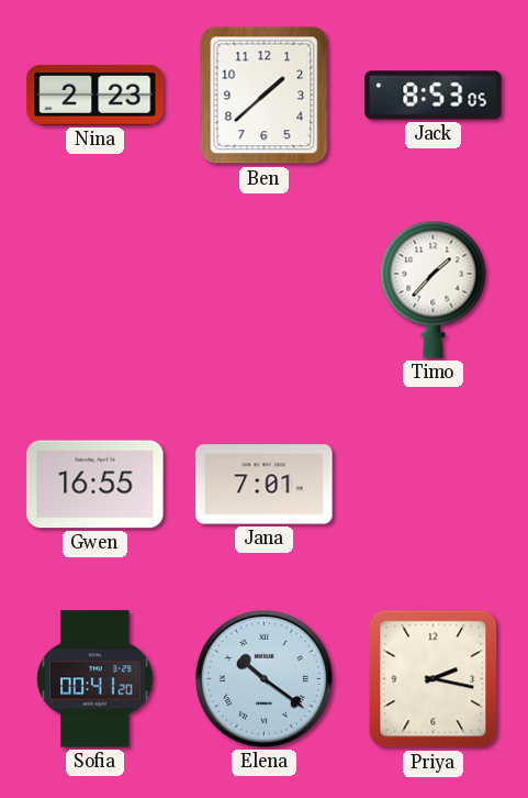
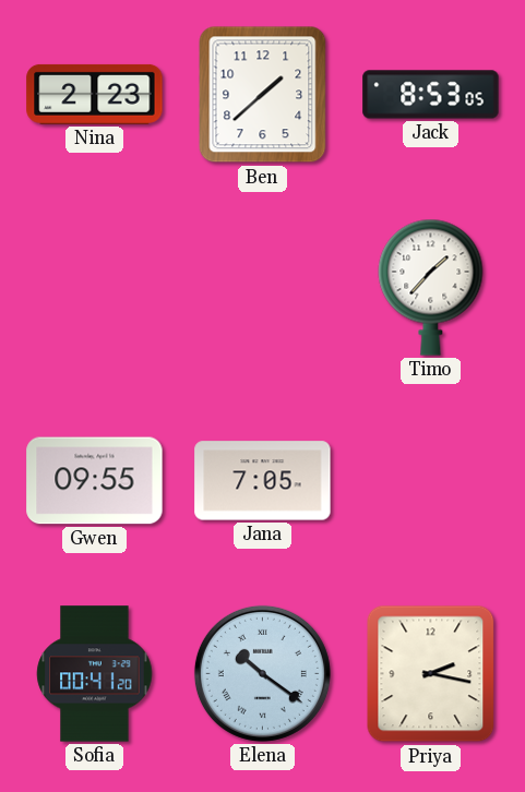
Gwen: 16:55 -> 09:55 (95, 481)
Jana: 7:01 -> 7:05 (263, 481)
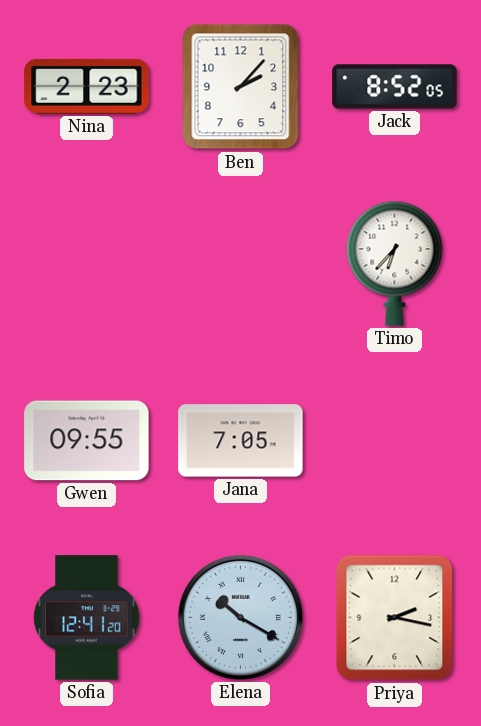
Ben: 1:38 -> 2:07 (241, 87)
Jack: 8:53 -> 8:52 (395, 87)
Timo: 1:37 -> 6:37 (395, 263)
Sofia: 00:41 -> 12:41 (87, 618)
Elena: 10:21 -> 10:20 (240, 617)
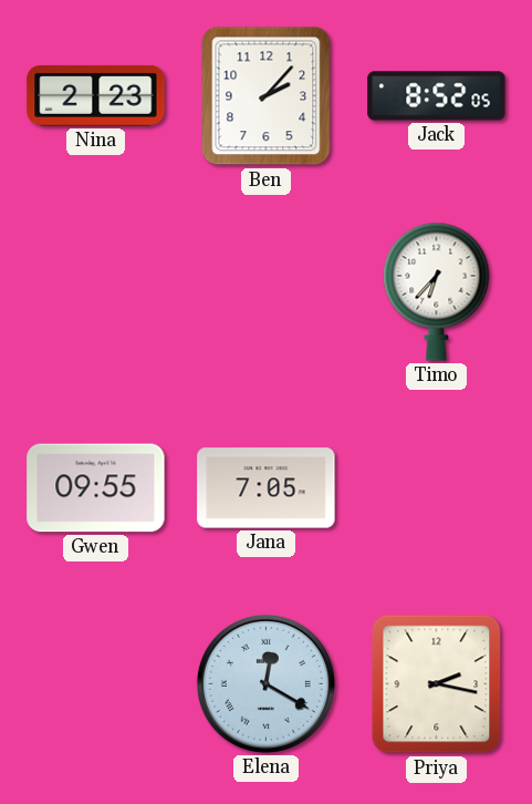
Sofia: 12:41 -> none (87, 618)
Elena: 10:20 -> 12:20 (265, 683)
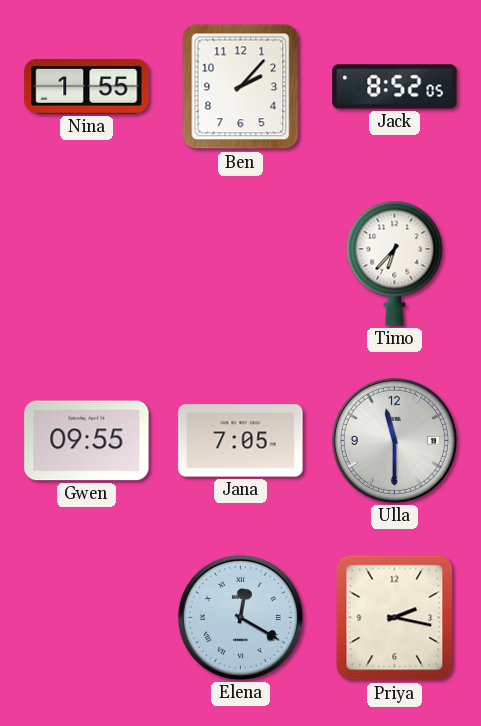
Nina: 2:23 -> 1:55 (87, 86)
Ulla: none -> 11:30 (394, 440)
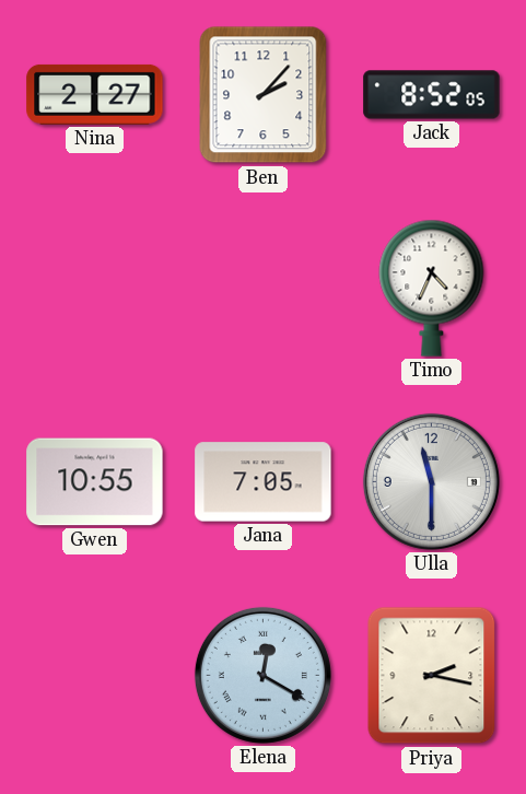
Nina: 1:55 -> 2:27 (95, 94)
Timo: 6:37 -> 4:34 (432, 288)
Gwen: 09:55 -> 10:55 (95, 482)
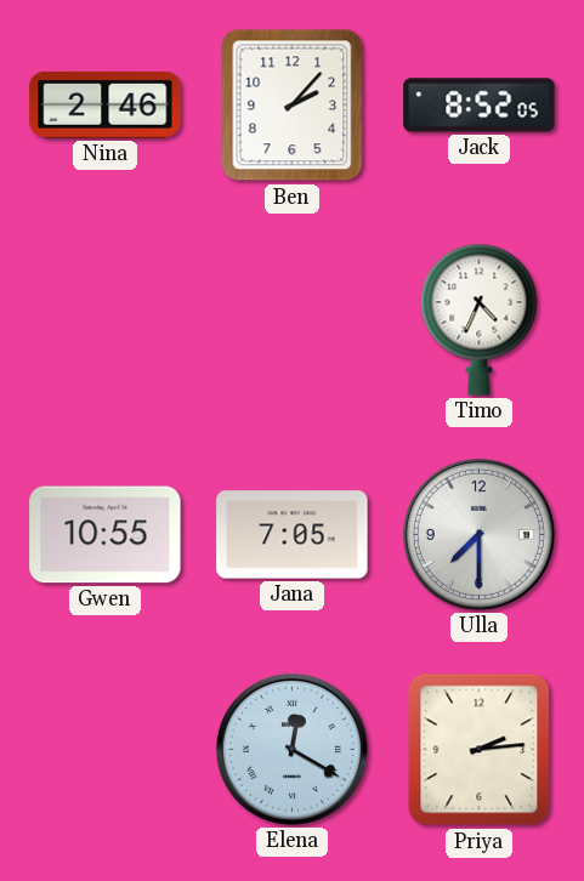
Nina: 2:27 -> 2:46 (106, 104)
Ulla: 11:30 -> 7:30 (478, 534)
Priya: 2:17 -> 2:14 (480, 750)
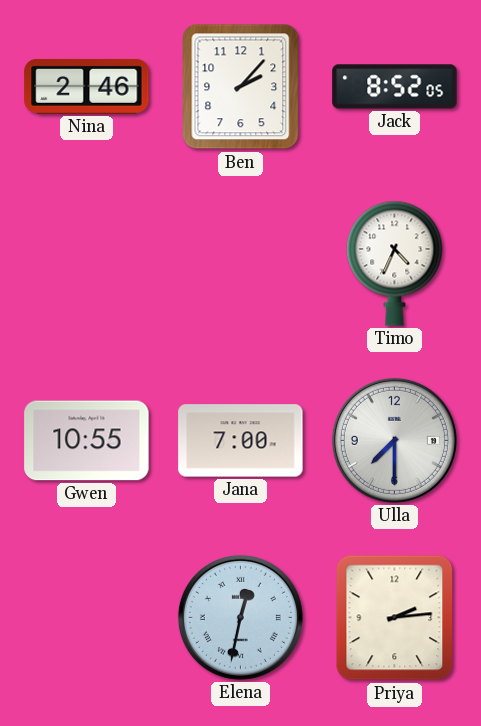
Jana: 7:05 -> 7:00 (241, 441)
Elena: 12:20 -> 12:32 (240, 617)
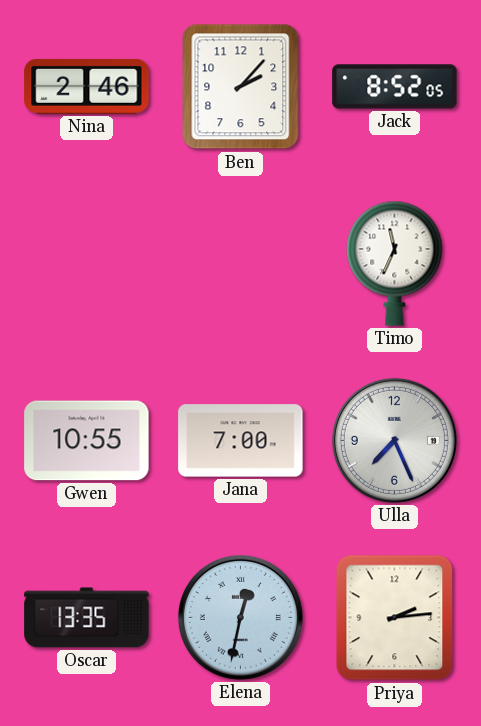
Timo: 4:34 -> 11:34 (395, 263)
Ulla: 7:30 -> 7:26 (394, 440)
Oscar: none -> 13:35 (87, 618)
